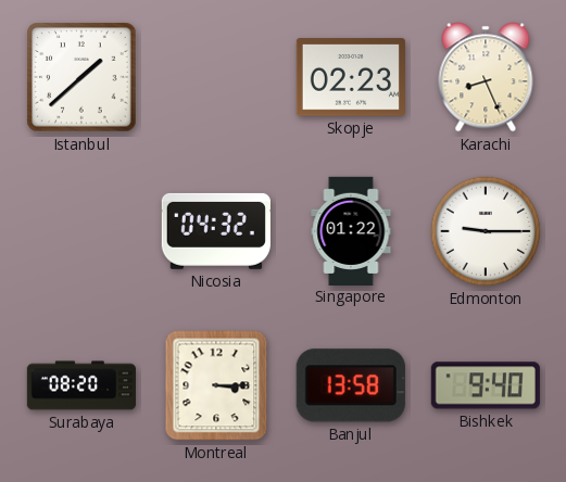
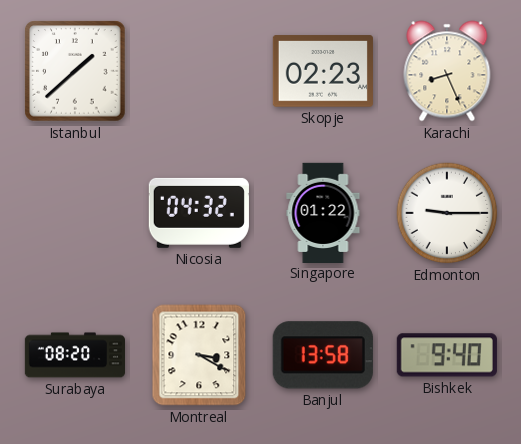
Montreal: 3:15 -> 3:20 (199, 355)
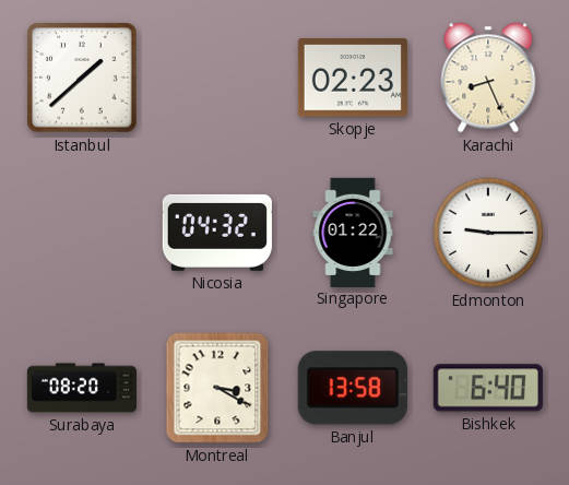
Bishkek: 9:40 -> 6:40 (488, 388)
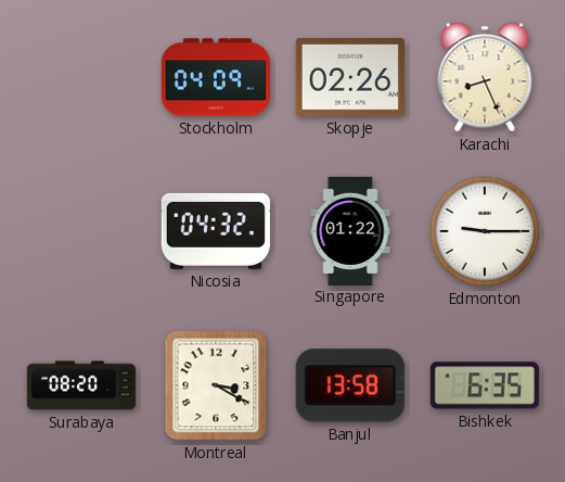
Istanbul: 1:38 -> none (82, 78)
Stockholm: none -> 04:09 (215, 77)
Skopje: 02:23 -> 02:26 (350, 77)
Bishkek: 6:40 -> 6:35 (485, 385)
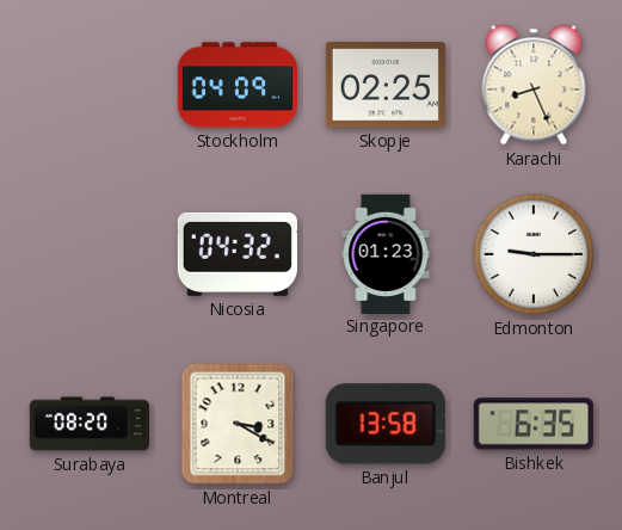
Skopje: 02:26 -> 02:25 (386, 85)
Singapore: 01:22 -> 01:23 (386, 253)
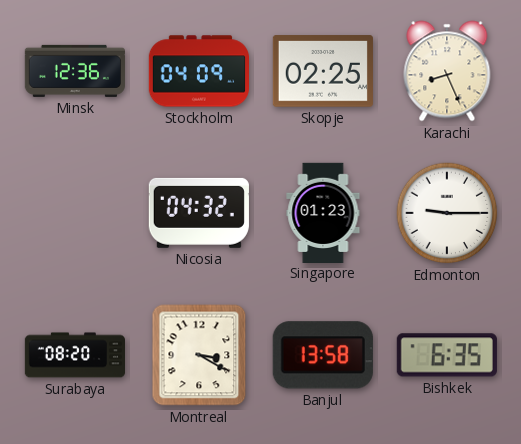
Minsk: none -> 12:36 (75, 71)
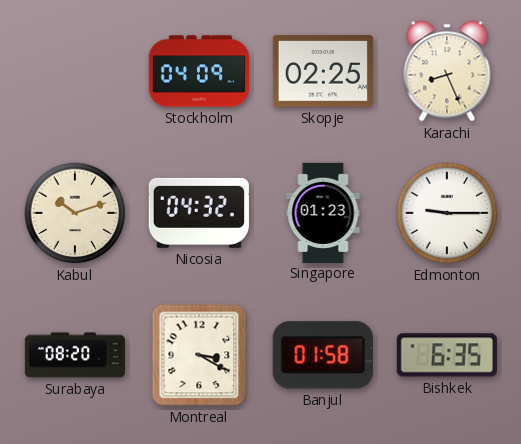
Minsk: 12:36 -> none (75, 71)
Kabul: none -> 10:12 (75, 213)
Banjul: 13:58 -> 01:58 (323, 355)
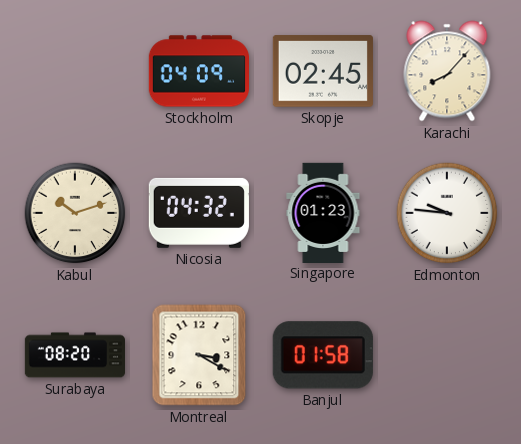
Skopje: 02:25 -> 02:45 (323, 71)
Karachi: 8:26 -> 8:07 (447, 71)
Edmonton: 9:15 -> 9:46 (447, 213)
Bishkek: 6:35 -> none (447, 355)
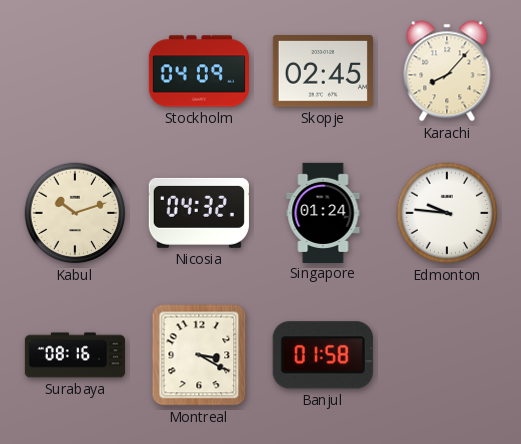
Singapore: 01:23 -> 01:24 (323, 212)
Surabaya: 08:20 -> 08:16 (74, 355)
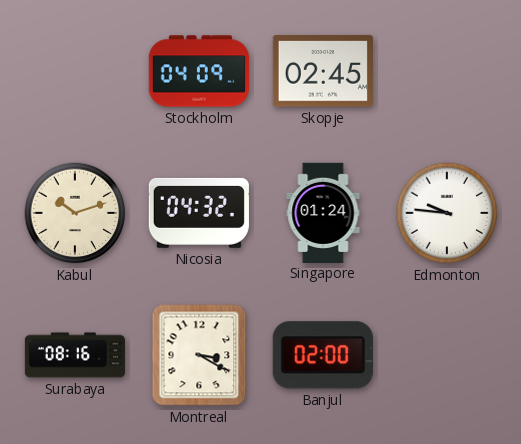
Karachi: 8:07 -> none (447, 71)
Banjul: 01:58 -> 02:00 (323, 355)
